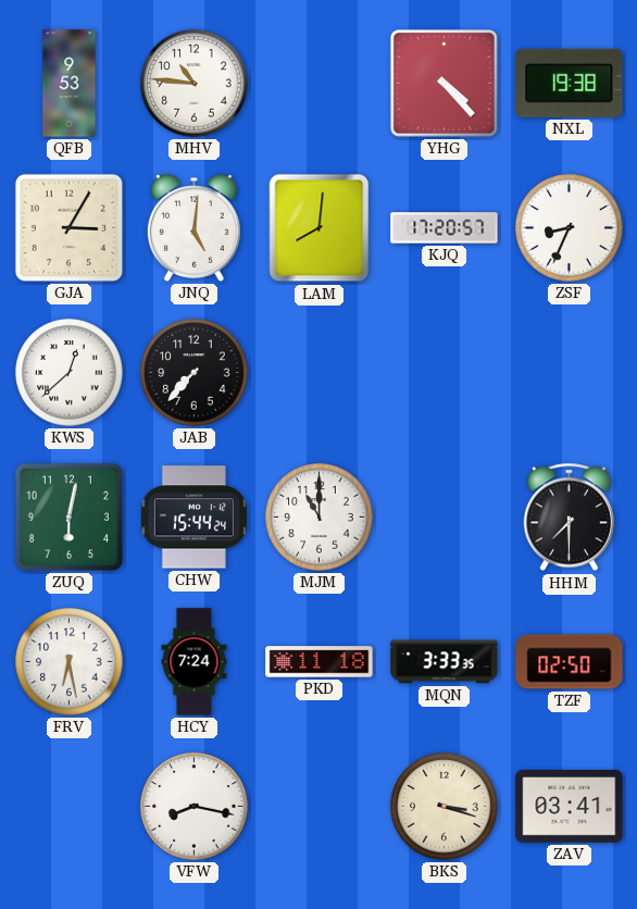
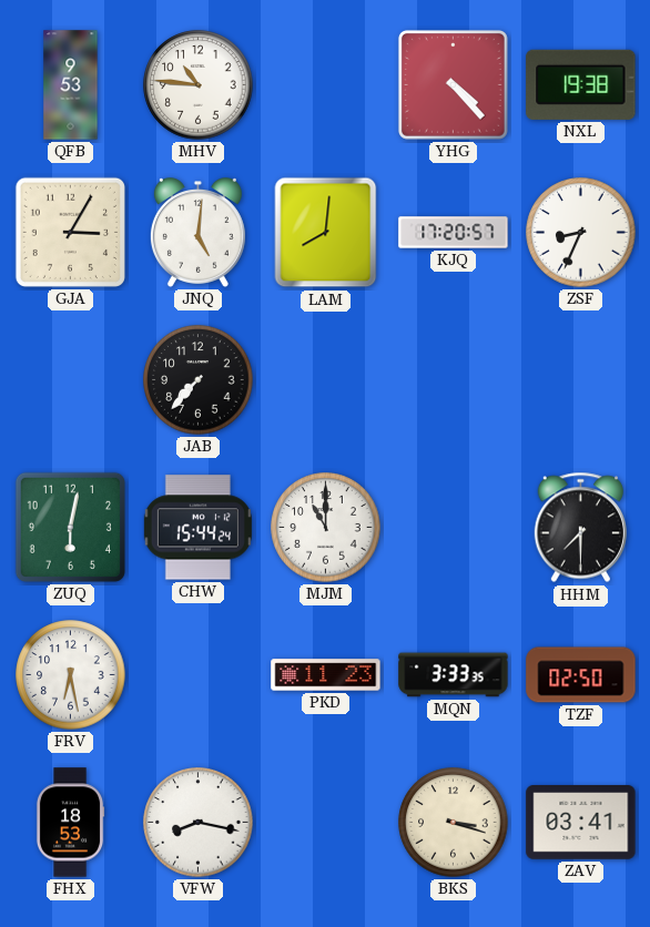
KWS: 12:38 -> none (70, 373)
HCY: 7:24 -> none (195, 662)
PKD: 11:18 -> 11:23 (326, 675)
FHX: none -> 18:53 (70, 823)
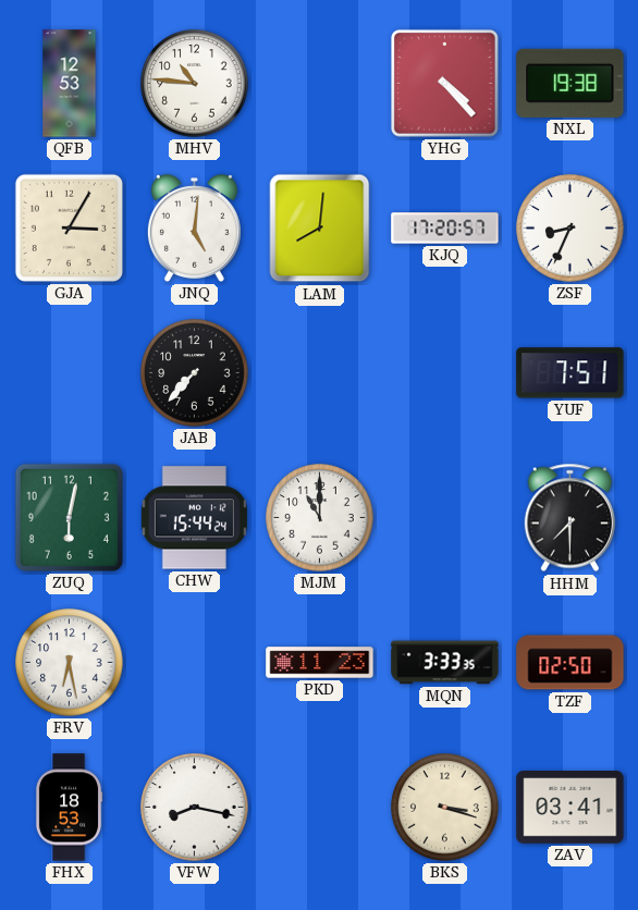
QFB: 9:53 -> 12:53 (70, 84)
YUF: none -> 7:51 (570, 373)
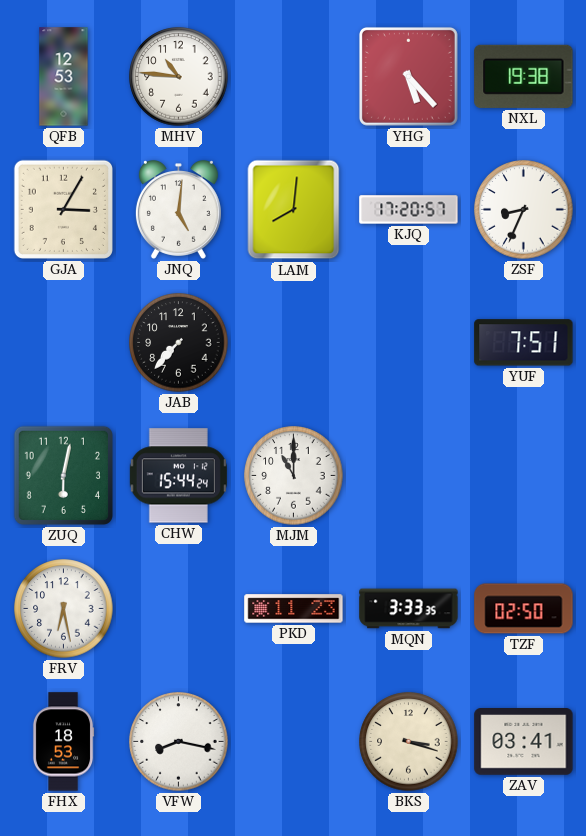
YHG: 4:23 -> 5:23 (408, 76)
HHM: 7:30 -> none (569, 518)
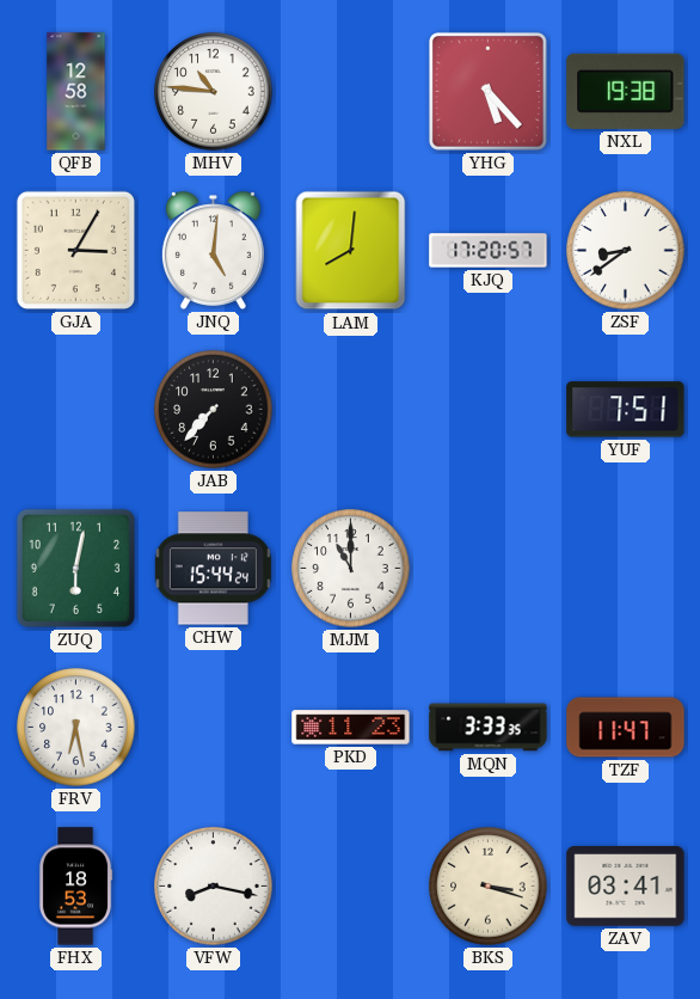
QFB: 12:53 -> 12:58 (76, 92)
ZSF: 8:34 -> 8:39 (626, 251)
TZF: 02:50 -> 11:47 (626, 728)
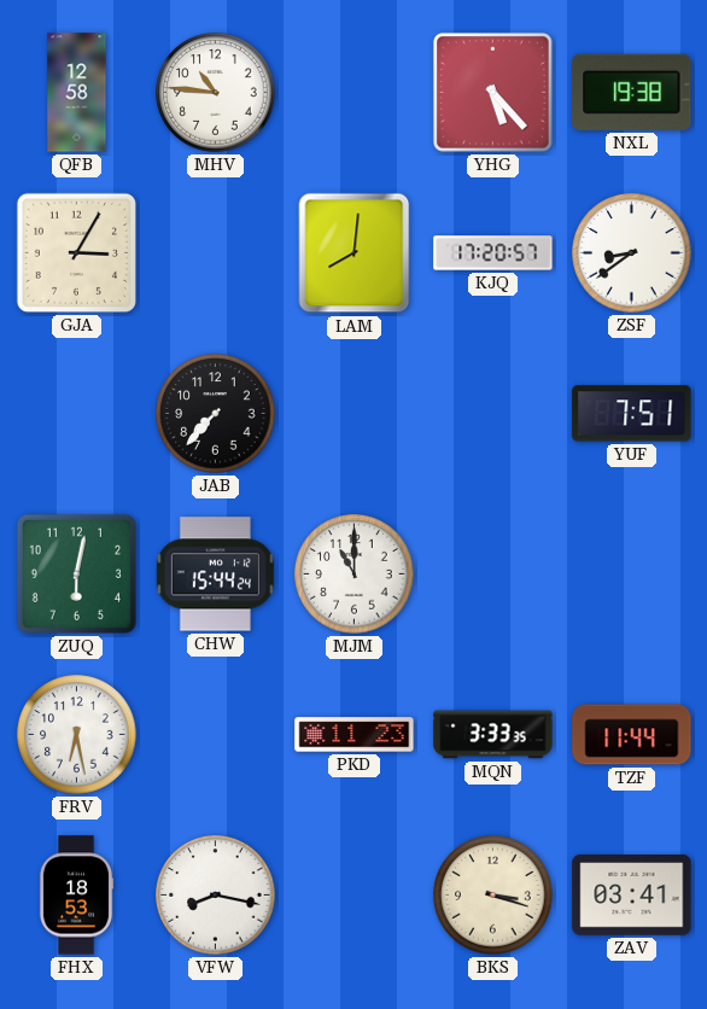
JNQ: 5:01 -> none (213, 251)
TZF: 11:47 -> 11:44 (632, 735)
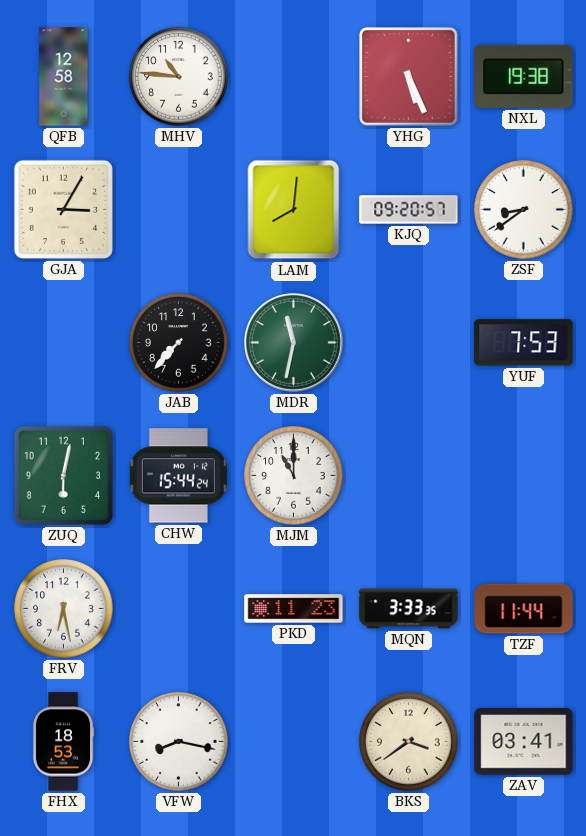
YHG: 5:23 -> 5:26 (408, 76)
KJQ: 17:20 -> 09:20 (409, 210)
MDR: none -> 11:32 (294, 343)
YUF: 7:51 -> 7:53 (524, 343)
BKS: 3:18 -> 3:39 (409, 742)
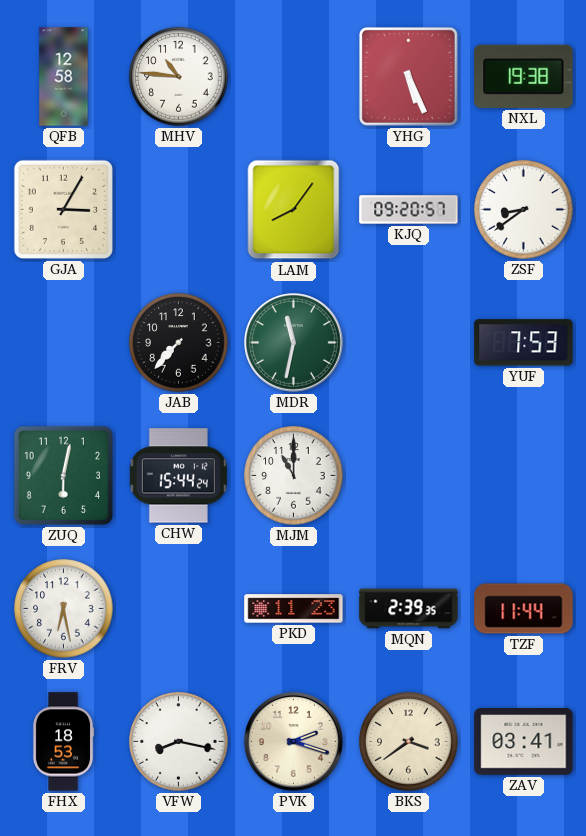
LAM: 8:01 -> 8:06 (294, 210)
MQN: 3:33 -> 2:39 (409, 609)
PVK: none -> 2:18 (294, 742)
